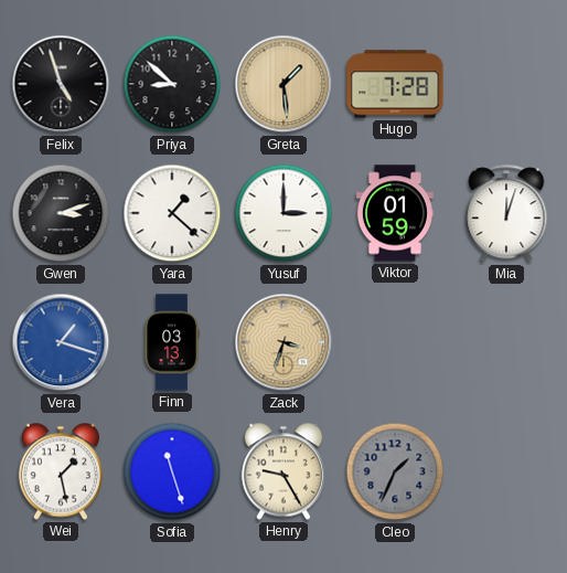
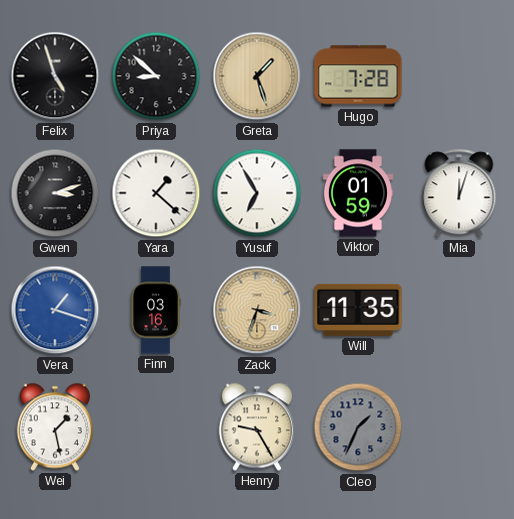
Greta: 1:29 -> 1:27 (257, 76)
Yusuf: 3:00 -> 6:55 (257, 193)
Finn: 03:13 -> 03:16 (156, 310)
Will: none -> 11:35 (358, 310)
Sofia: 11:27 -> none (172, 471)
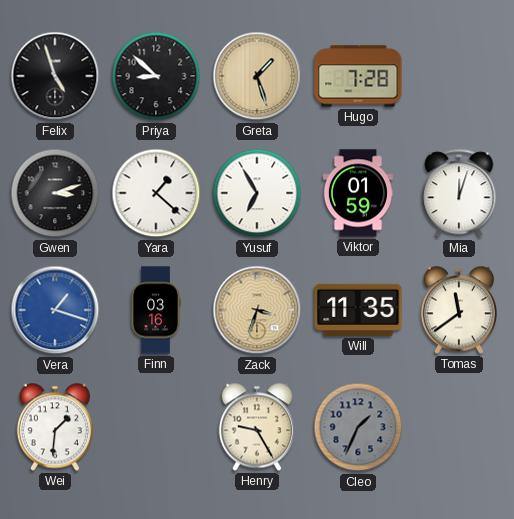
Tomas: none -> 11:39 (459, 310)
Wei: 1:28 -> 1:31 (55, 427)
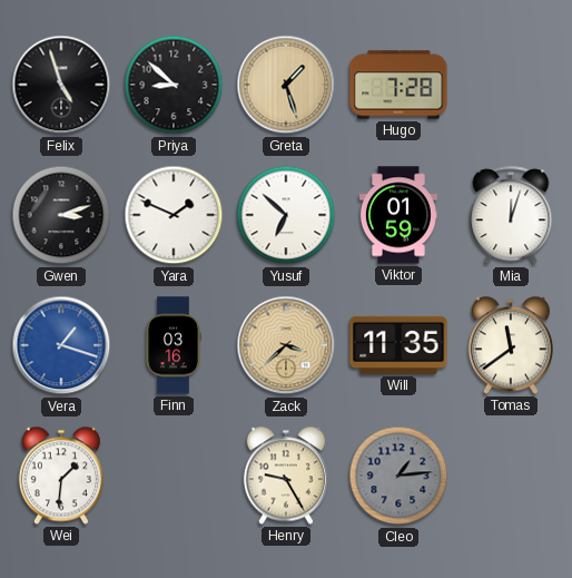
Yara: 1:22 -> 1:49 (174, 215)
Yusuf: 6:55 -> 6:52 (286, 215)
Zack: 3:33 -> 3:38 (286, 345)
Cleo: 1:34 -> 1:14 (398, 476)
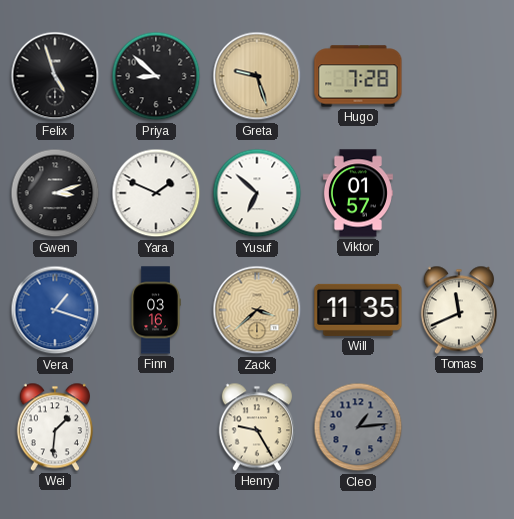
Greta: 1:27 -> 9:27 (257, 76)
Viktor: 01:59 -> 01:57 (358, 193)
Mia: 12:03 -> none (511, 216)
Tomas: 11:39 -> 11:41 (459, 310)
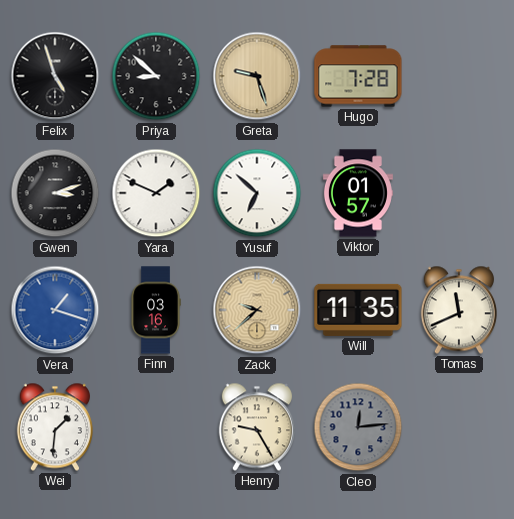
Zack: 3:38 -> 9:38 (257, 310)
Cleo: 1:14 -> 12:14 (358, 427)
